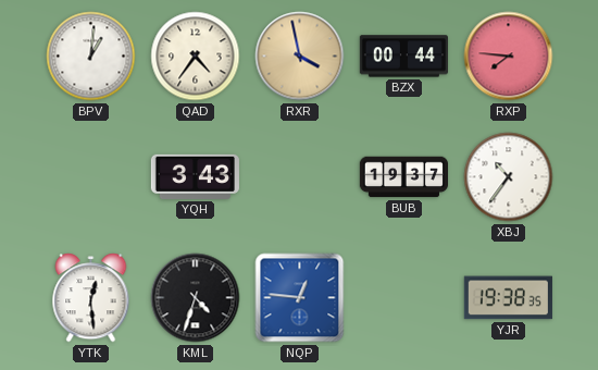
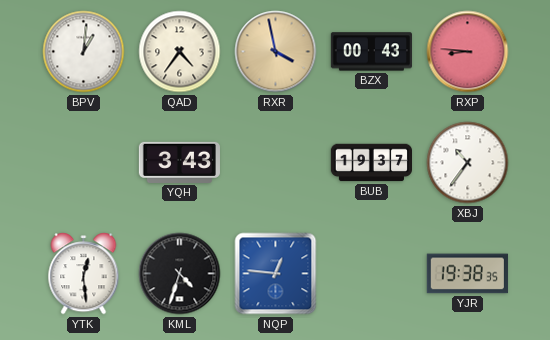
BZX: 00:44 -> 00:43 (371, 52)
RXP: 7:46 -> 8:46 (468, 52)
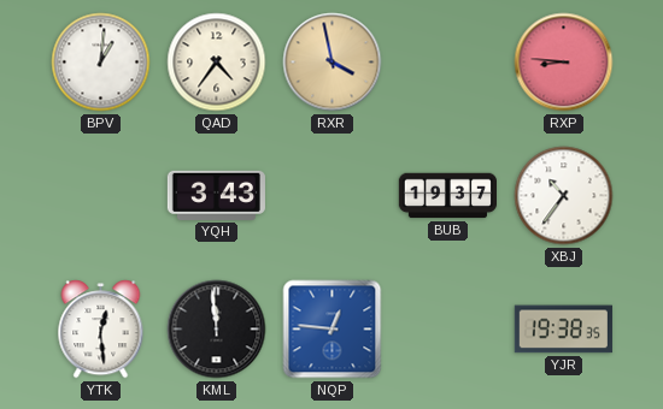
BZX: 00:43 -> none (371, 52)
KML: 4:33 -> 11:59 (217, 330)
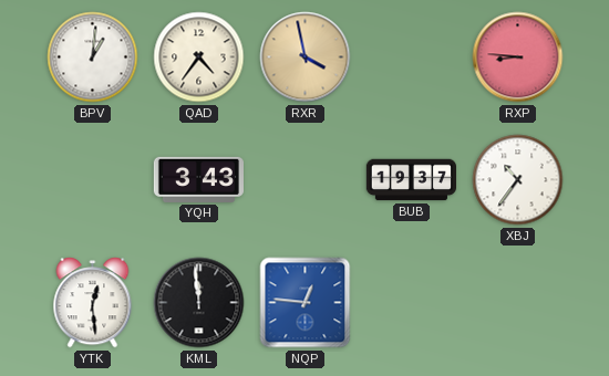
YJR: 19:38 -> none (563, 330)
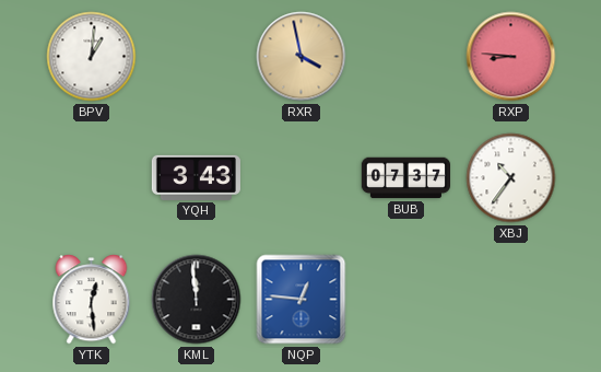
QAD: 4:36 -> none (199, 58)
BUB: 19:37 -> 07:37 (405, 178)
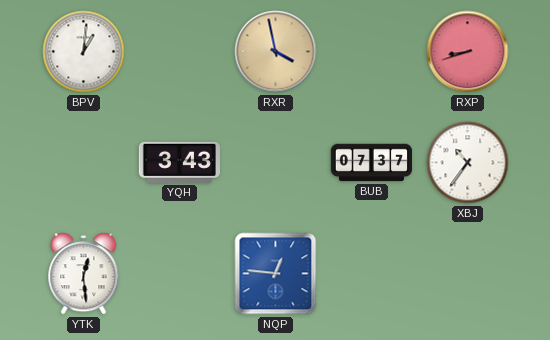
RXP: 8:46 -> 8:42 (468, 52)
KML: 11:59 -> none (197, 300)
